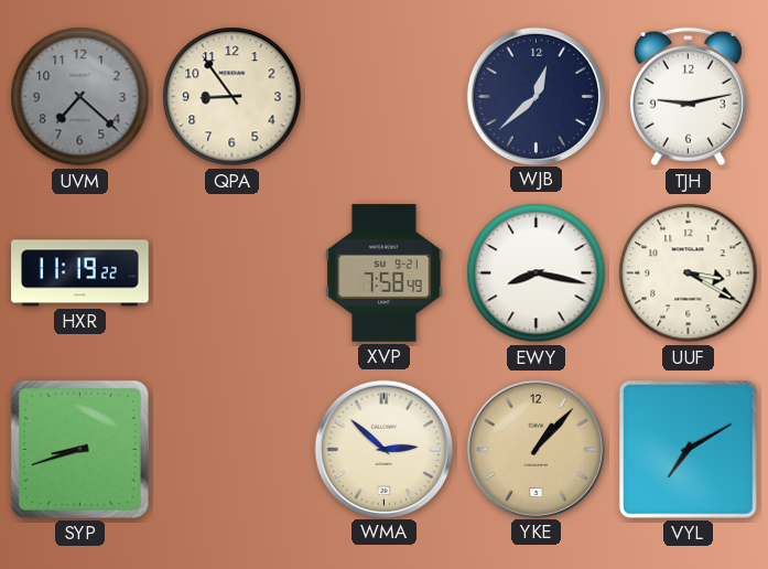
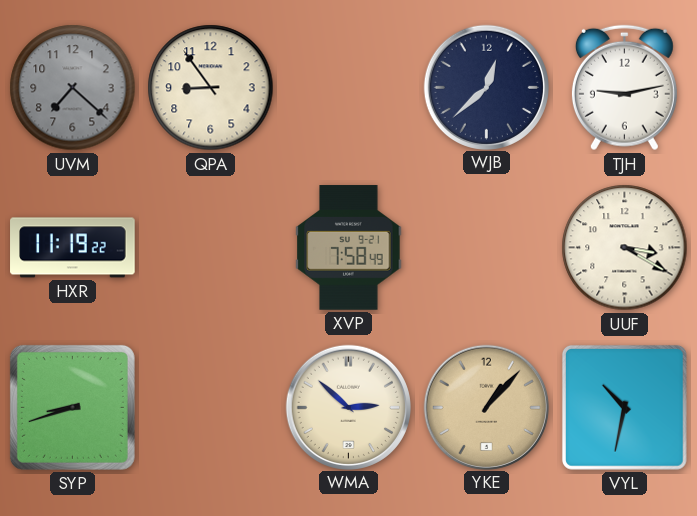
EWY: 8:17 -> none (537, 273)
VYL: 7:10 -> 10:32 (624, 407)
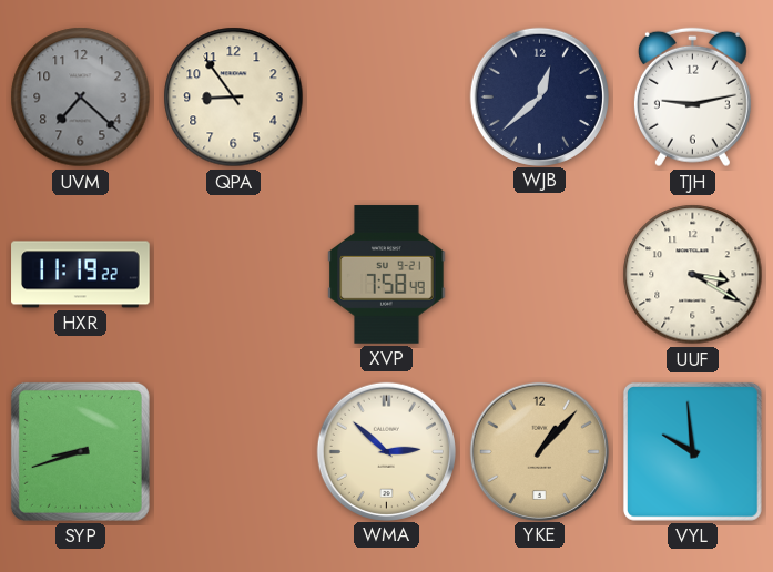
VYL: 10:32 -> 9:59 (692, 451)
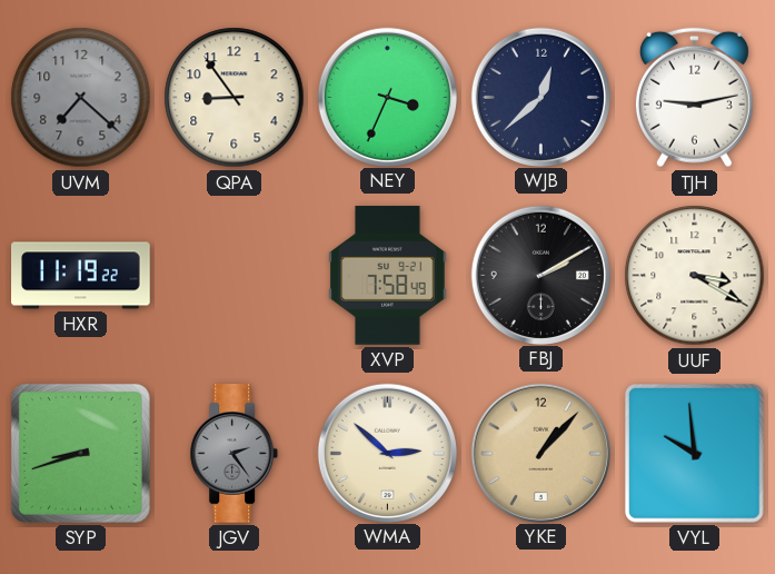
NEY: none -> 3:34 (387, 97)
FBJ: none -> 2:10 (540, 275)
JGV: none -> 2:24 (235, 454)
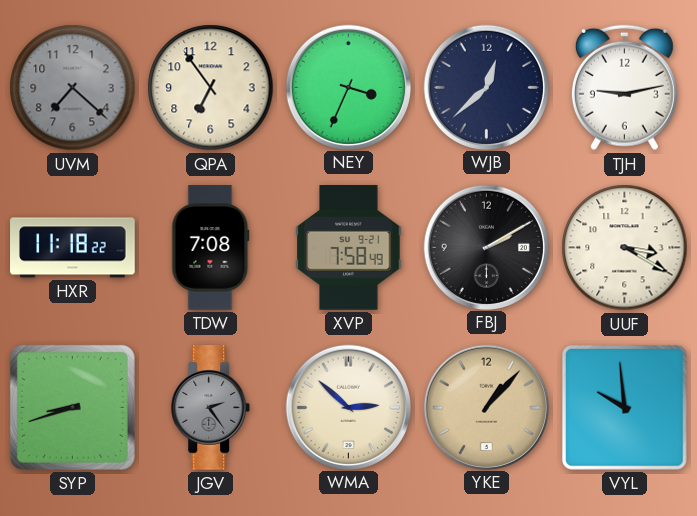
QPA: 8:54 -> 6:54 (211, 88)
HXR: 11:19 -> 11:18 (73, 248)
TDW: none -> 7:08 (211, 248)
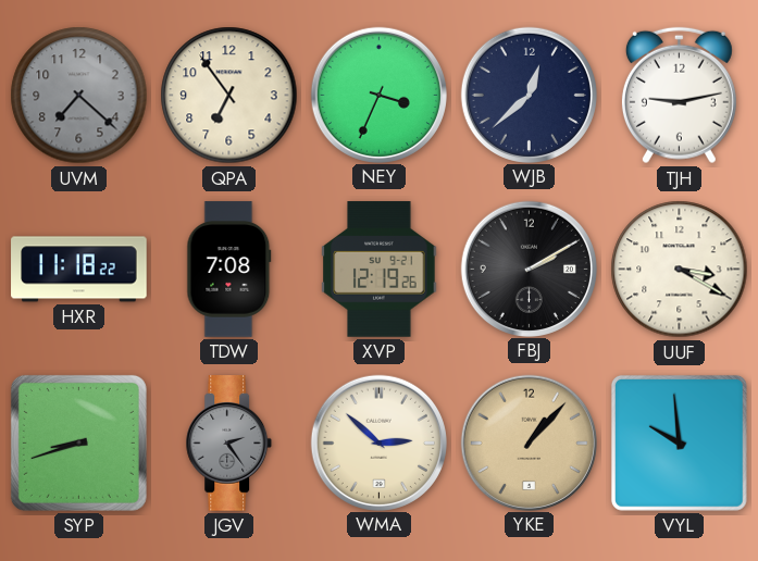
XVP: 7:58 -> 12:19 (380, 270)
